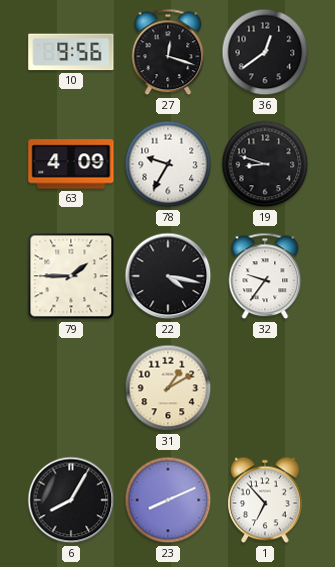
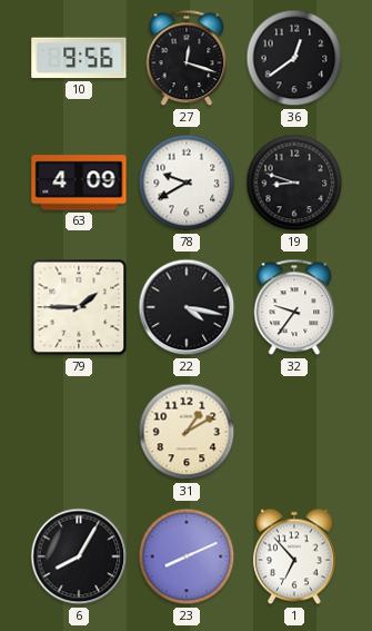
78: 9:35 -> 9:40 (187, 183)
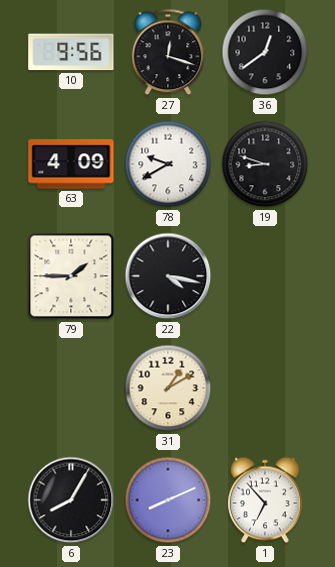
32: 9:36 -> none (294, 307)
